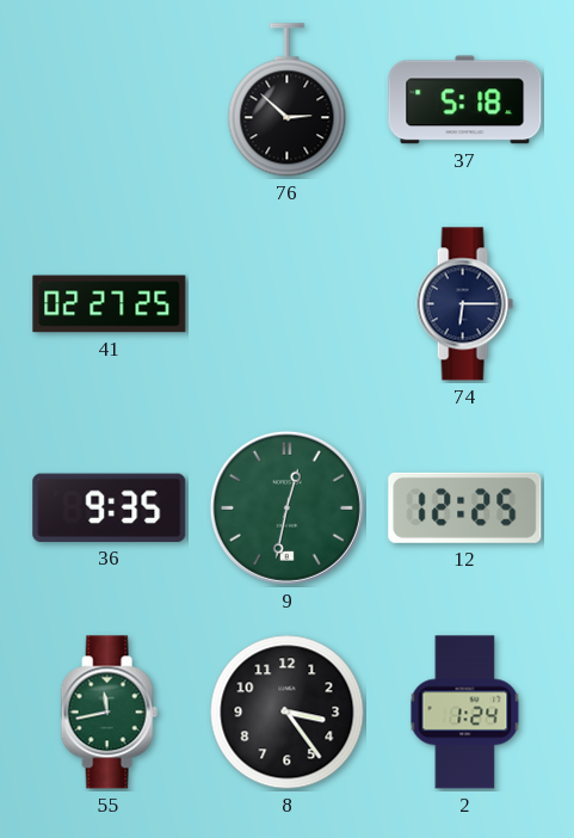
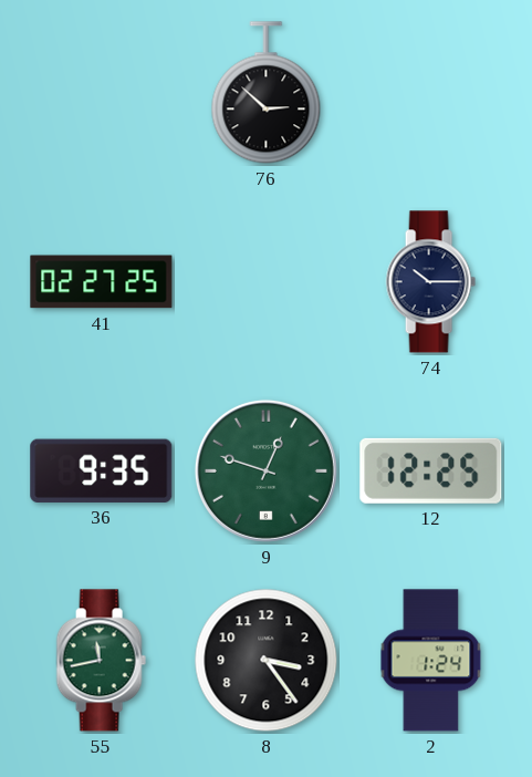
37: 5:18 -> none (465, 100)
74: 6:15 -> 10:15 (430, 282)
9: 12:32 -> 12:48 (265, 470)
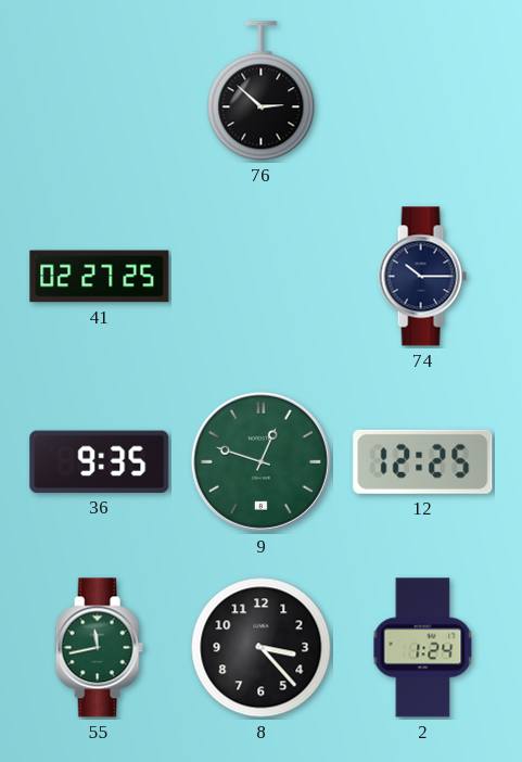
8: 3:24 -> 3:23 (262, 648)
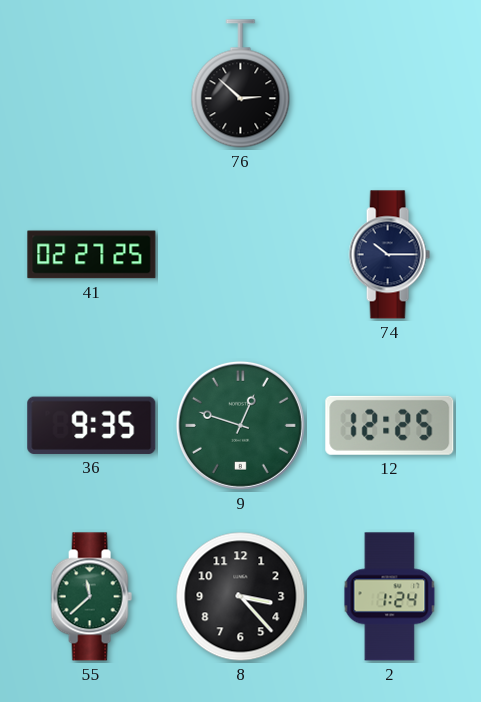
55: 11:43 -> 11:38 (91, 597)
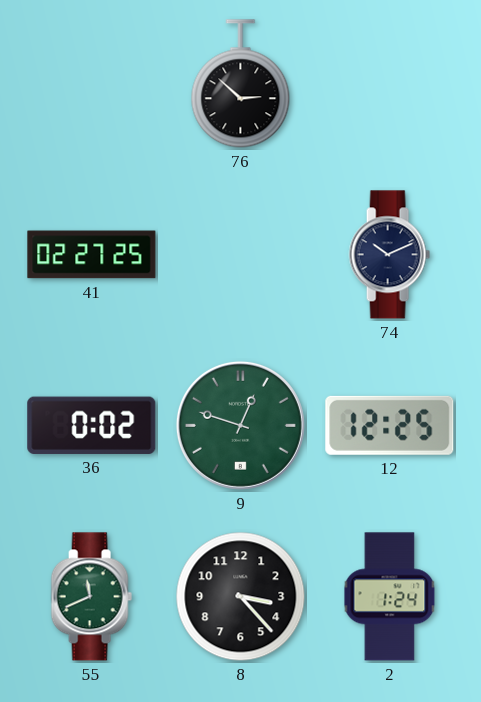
74: 10:15 -> 10:11 (389, 255)
36: 9:35 -> 0:02 (92, 425)
55: 11:38 -> 11:41 (91, 597)
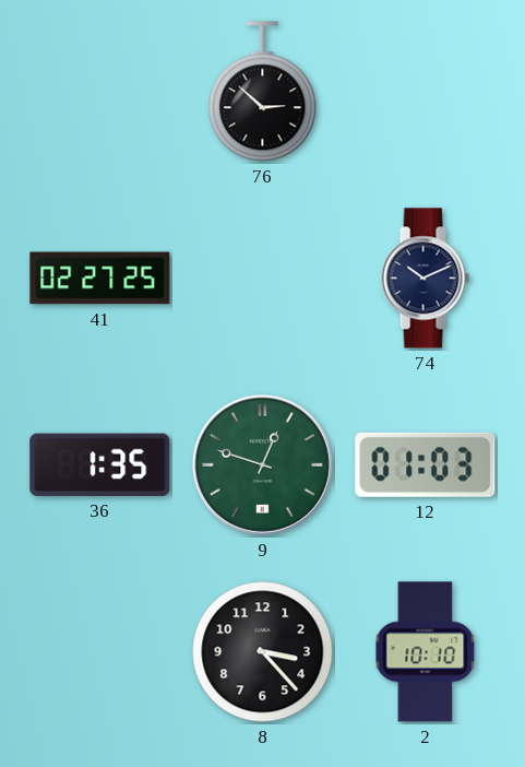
36: 0:02 -> 1:35 (100, 464)
12: 12:25 -> 01:03 (426, 464)
55: 11:41 -> none (91, 597)
2: 1:24 -> 10:10 (426, 652)
